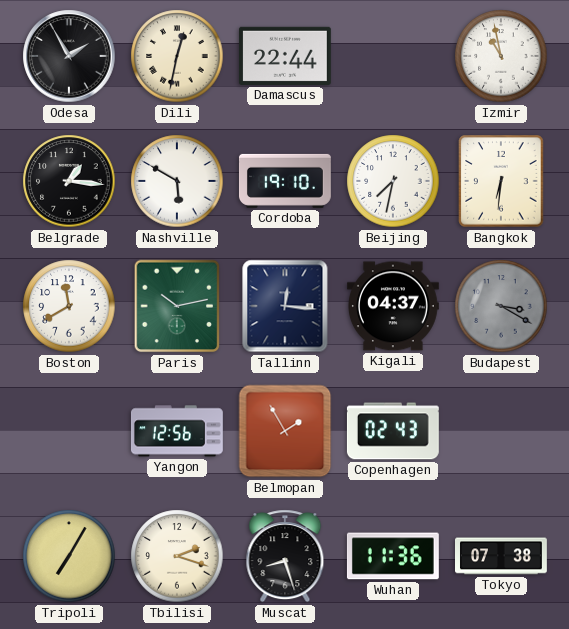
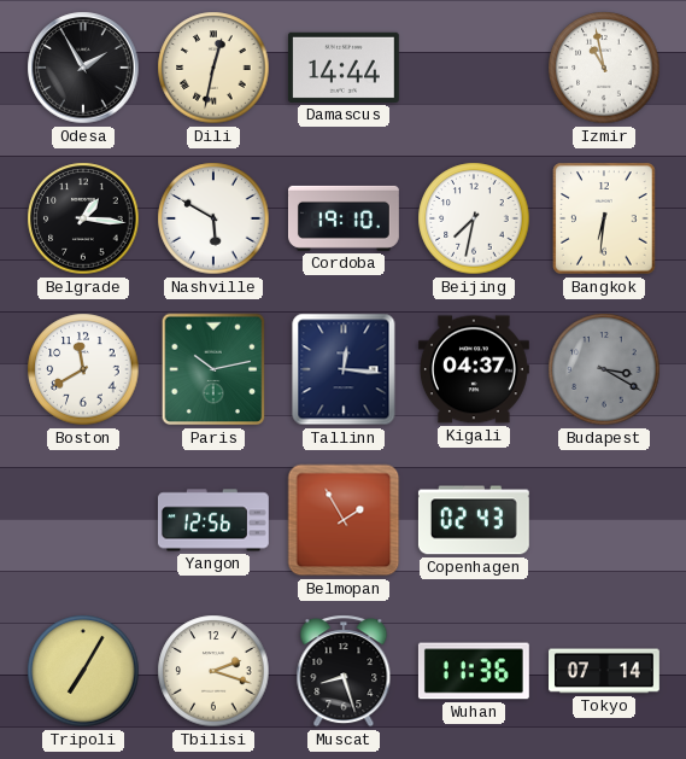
Damascus: 22:44 -> 14:44 (344, 68)
Tokyo: 07:38 -> 07:14 (605, 671)
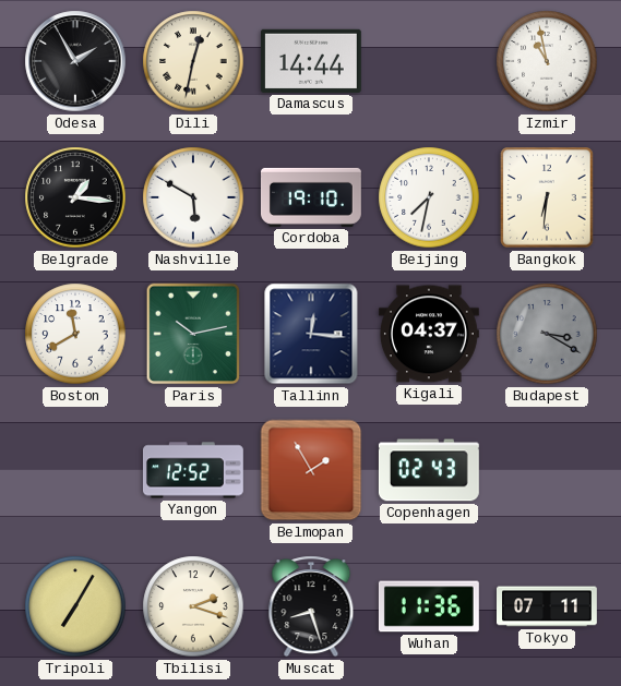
Yangon: 12:56 -> 12:52 (193, 470)
Tokyo: 07:14 -> 07:11 (548, 606)
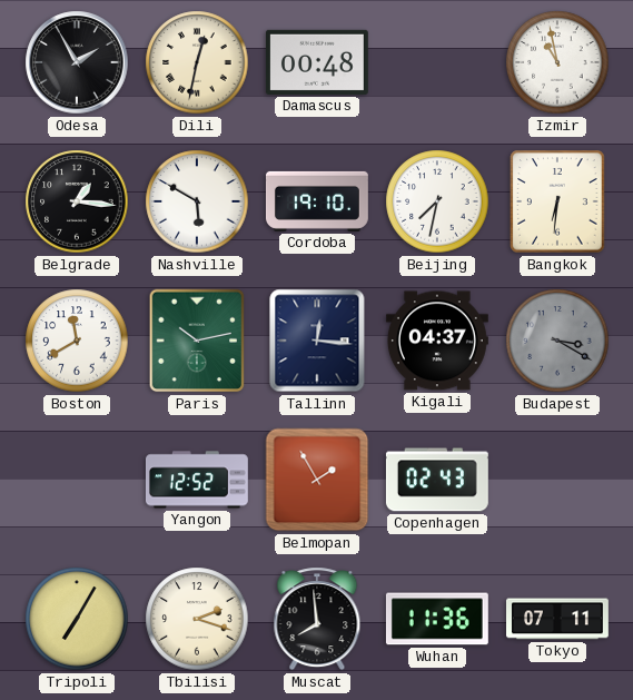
Damascus: 14:44 -> 00:48 (317, 62)
Muscat: 8:27 -> 7:59 (317, 619)
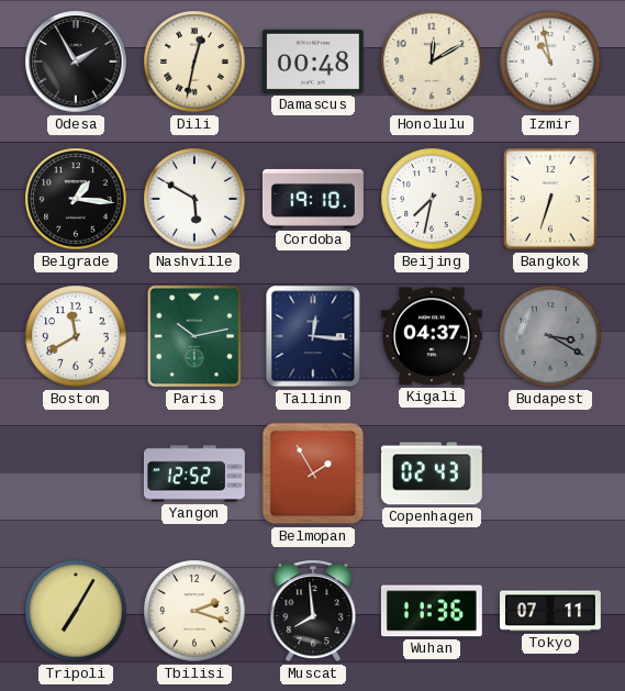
Honolulu: none -> 12:10 (432, 62)
Bangkok: 6:31 -> 6:33 (550, 199)
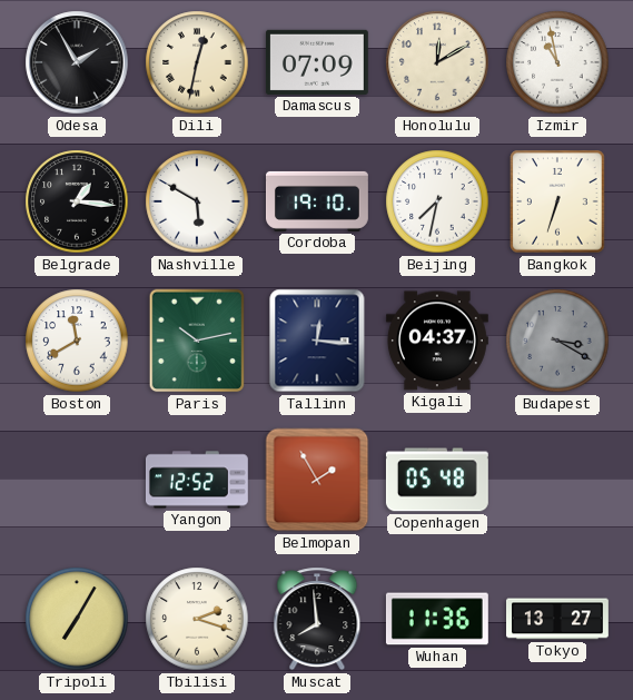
Damascus: 00:48 -> 07:09 (317, 62)
Copenhagen: 02:43 -> 05:48 (437, 480)
Tokyo: 07:11 -> 13:27 (558, 619)
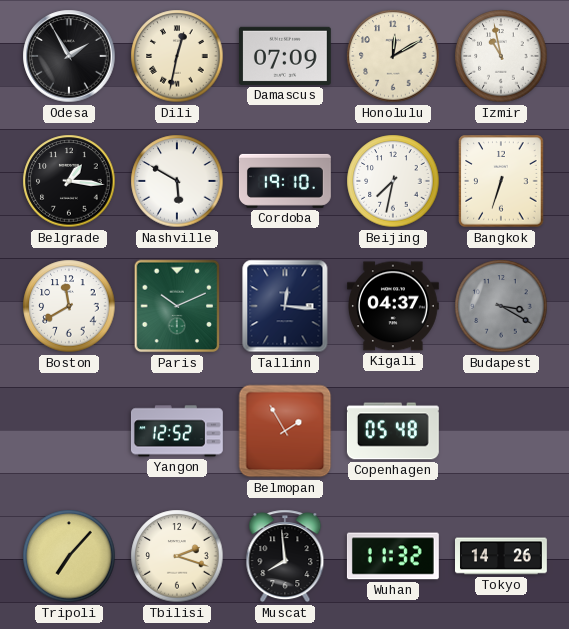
Paris: 10:13 -> 10:11 (177, 306)
Tripoli: 7:05 -> 7:07 (69, 556)
Wuhan: 11:36 -> 11:32 (393, 556)
Tokyo: 13:27 -> 14:26 (502, 556)
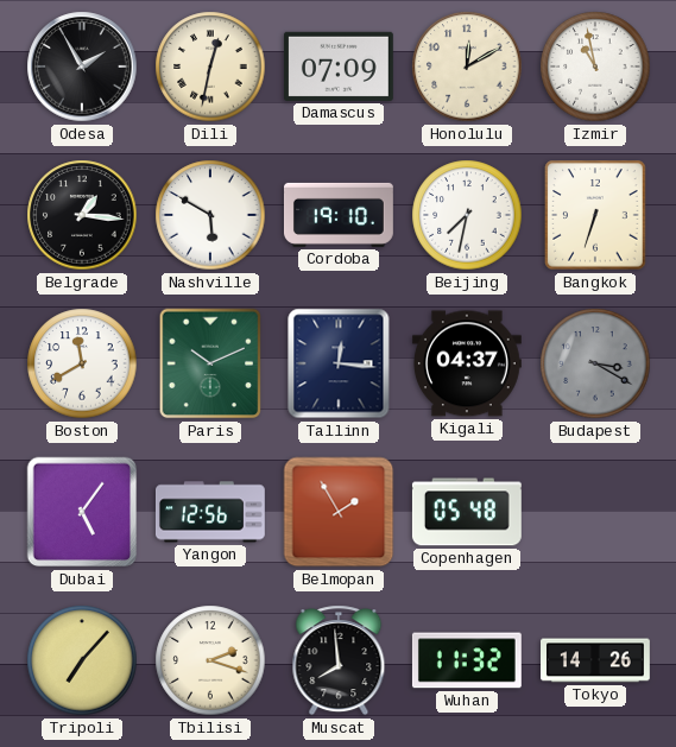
Dubai: none -> 5:06 (82, 512)
Yangon: 12:52 -> 12:56 (210, 512)
